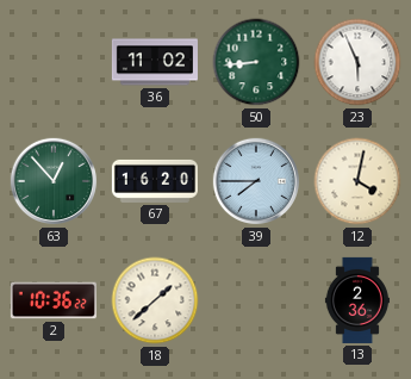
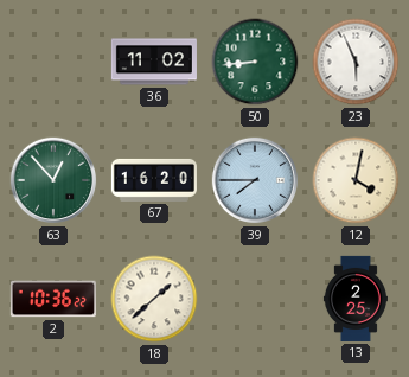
13: 2:36 -> 2:25 (356, 299)
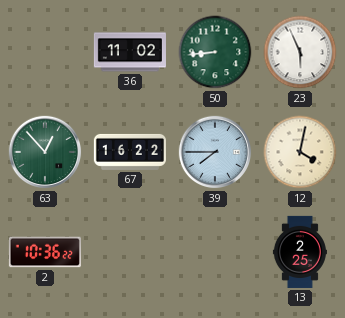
67: 16:20 -> 16:22 (130, 152)
18: 1:38 -> none (154, 299)
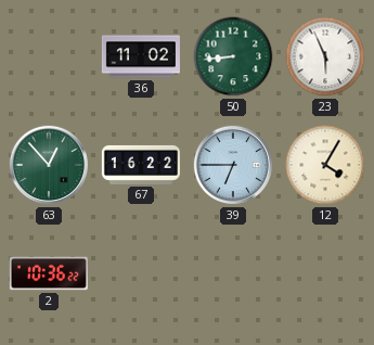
39: 7:45 -> 6:45 (233, 165)
12: 4:02 -> 4:05 (325, 165)
13: 2:25 -> none (300, 252)
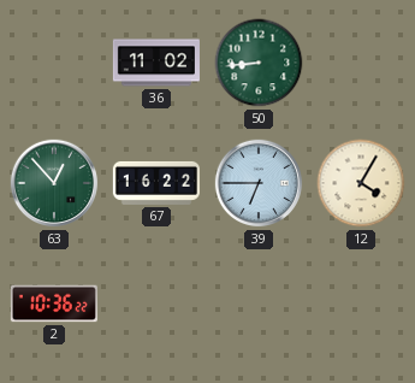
23: 5:56 -> none (325, 56)
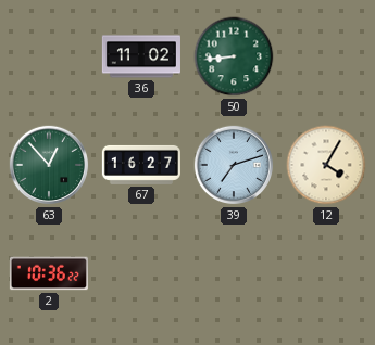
67: 16:22 -> 16:27 (141, 165)
39: 6:45 -> 7:12 (234, 165)
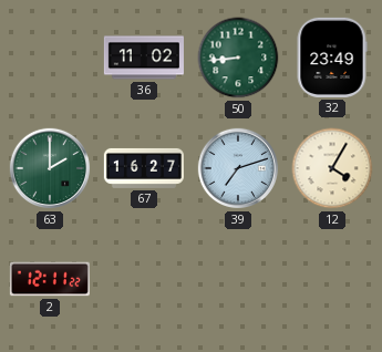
32: none -> 23:49 (332, 58)
63: 12:53 -> 2:00 (50, 168)
2: 10:36 -> 12:11 (50, 279)
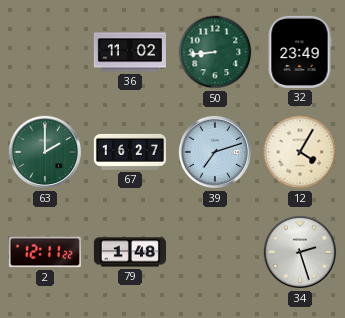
79: none -> 1:48 (130, 252)
34: none -> 2:27 (300, 252)
